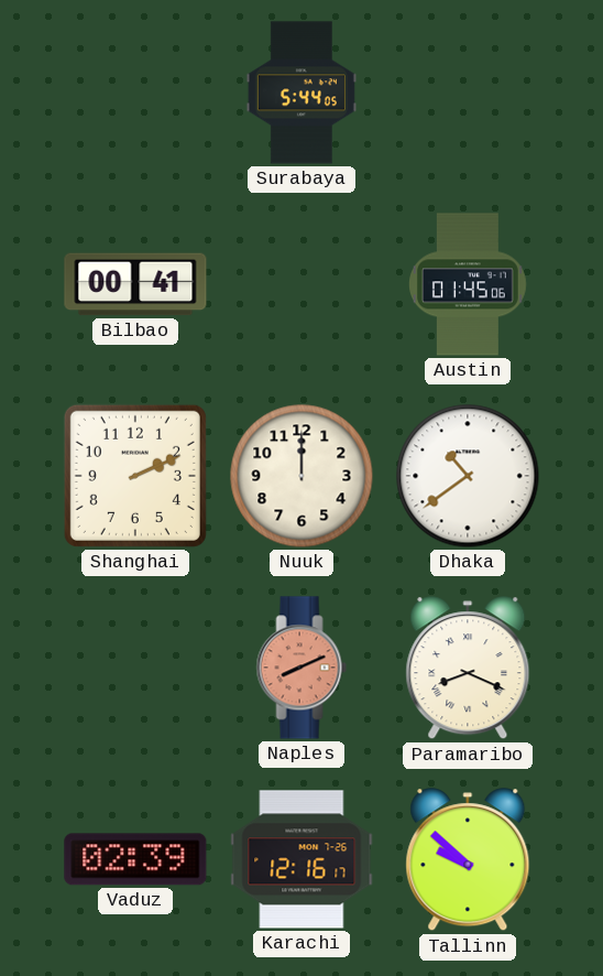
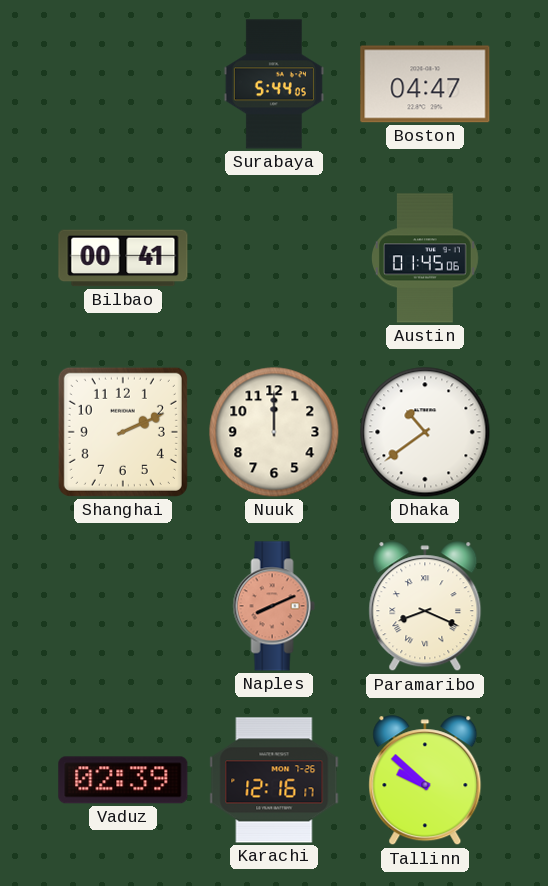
Boston: none -> 04:47 (425, 84)
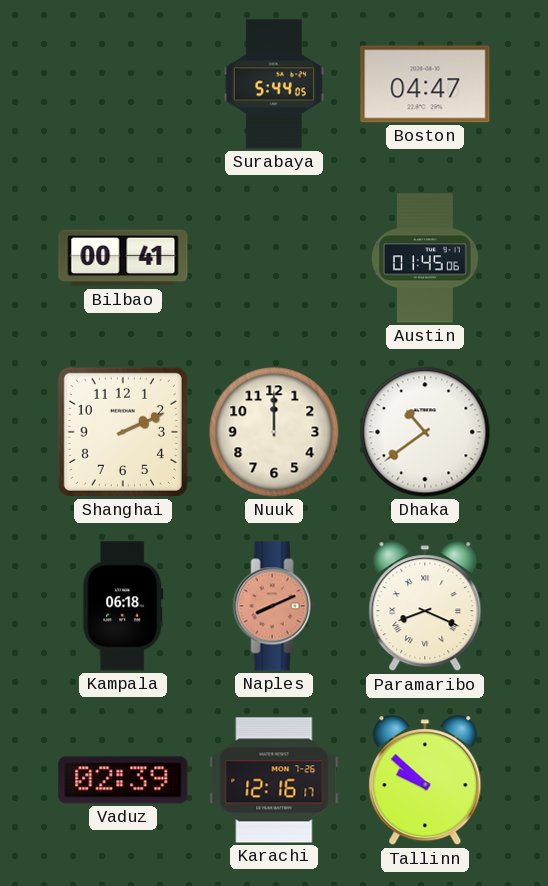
Kampala: none -> 06:18 (123, 606)
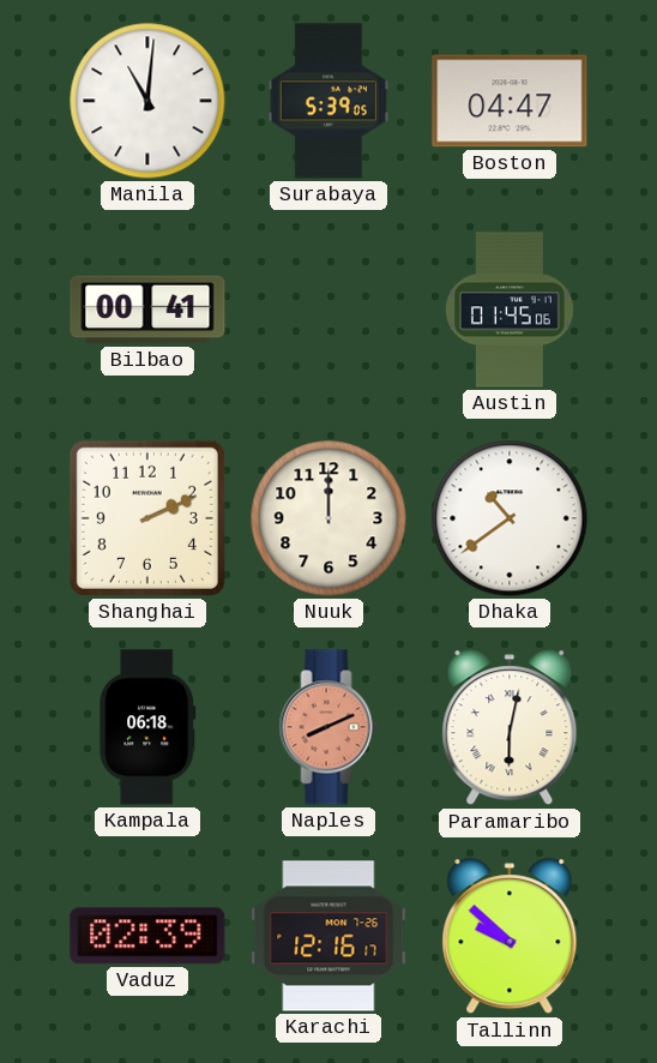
Manila: none -> 11:01 (147, 101)
Surabaya: 5:44 -> 5:39 (328, 101)
Paramaribo: 8:19 -> 6:02 (510, 728)
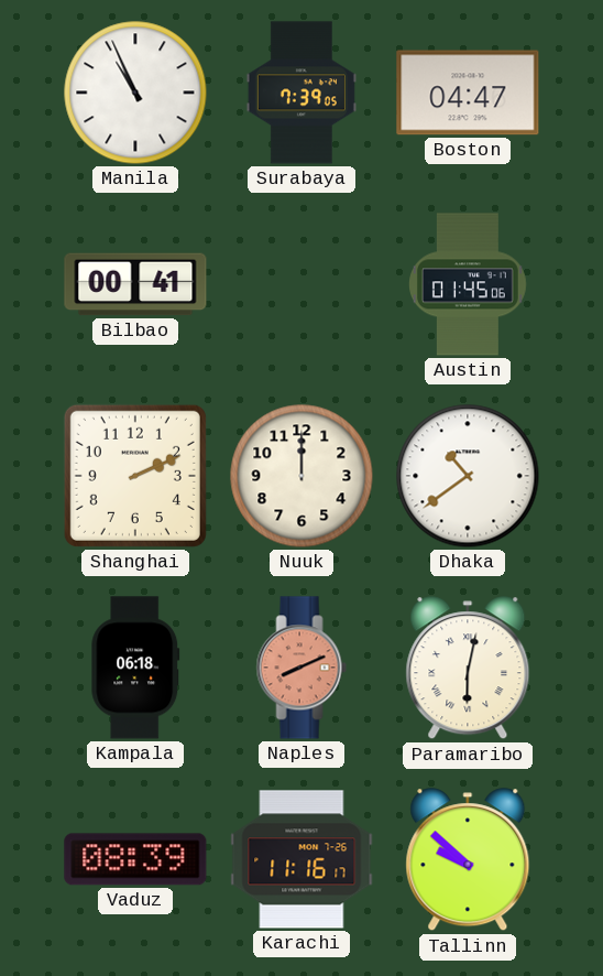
Manila: 11:01 -> 10:56 (135, 93)
Surabaya: 5:39 -> 7:39 (301, 93)
Vaduz: 02:39 -> 08:39 (135, 859)
Karachi: 12:16 -> 11:16 (301, 859)
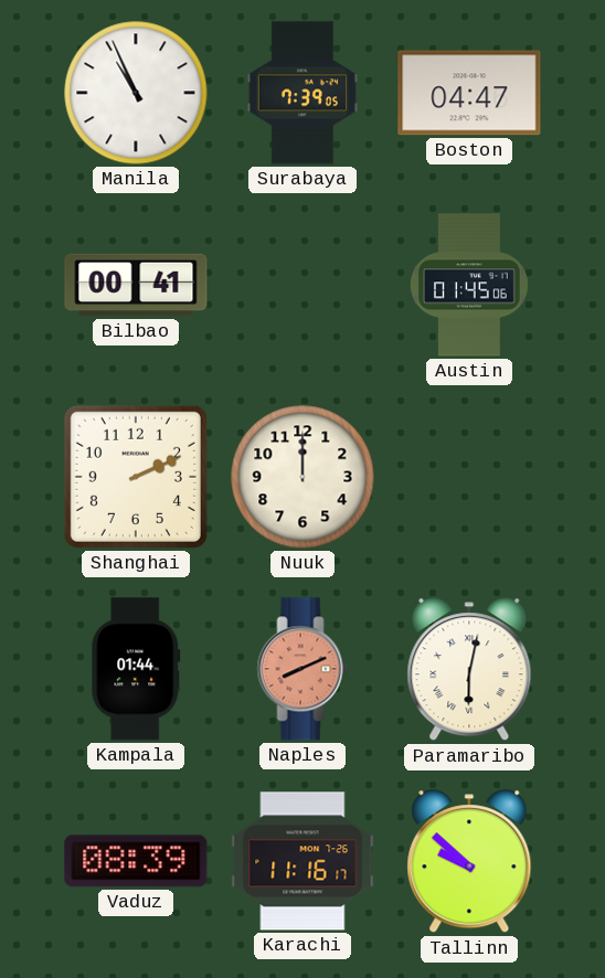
Dhaka: 10:39 -> none (468, 476)
Kampala: 06:18 -> 01:44 (136, 669)
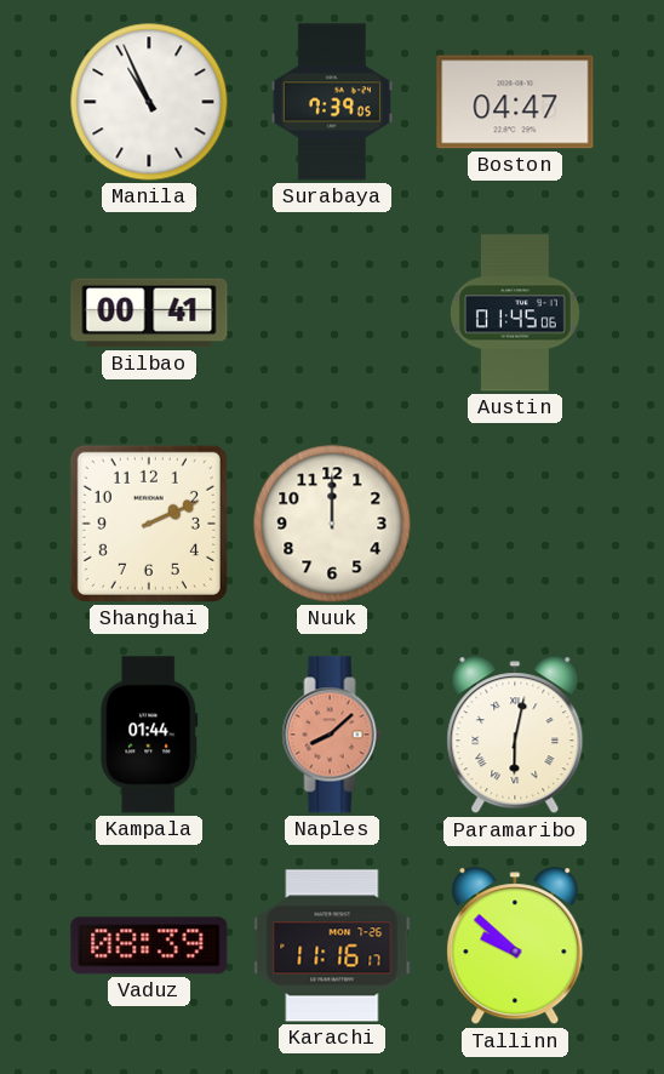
Naples: 8:11 -> 8:08 (332, 735)
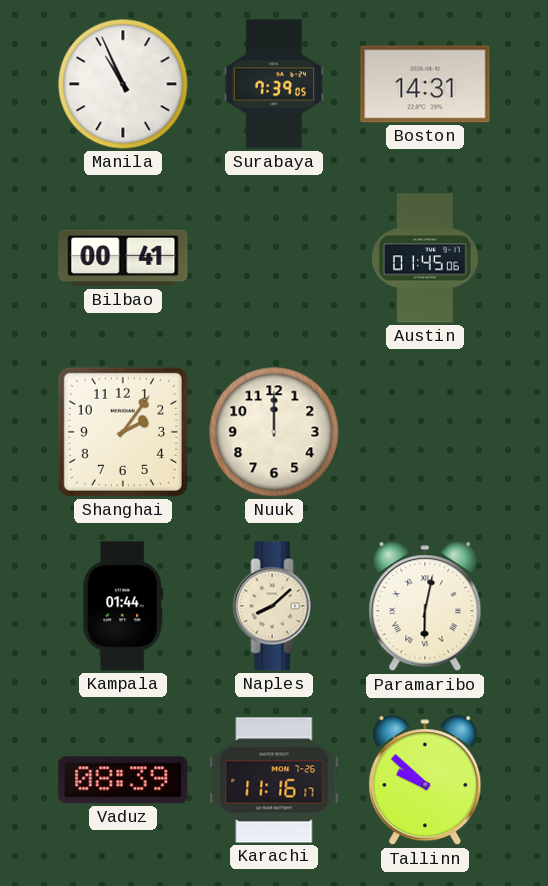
Boston: 04:47 -> 14:31 (425, 84)
Shanghai: 2:11 -> 2:06 (123, 432)
Naples dial: salmon -> cream (274, 606)
